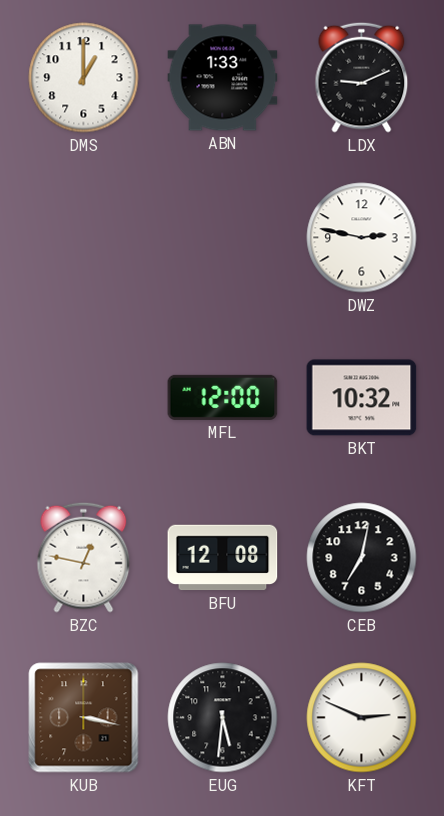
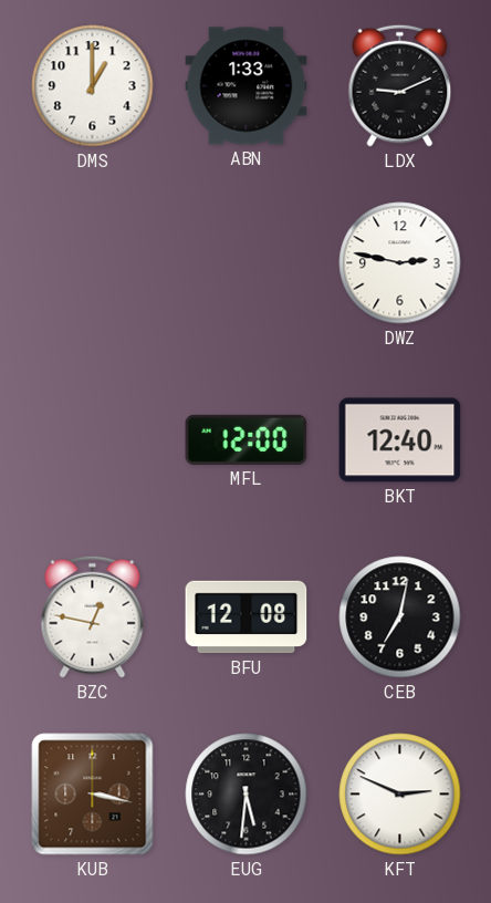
BKT: 10:32 -> 12:40 (400, 440)
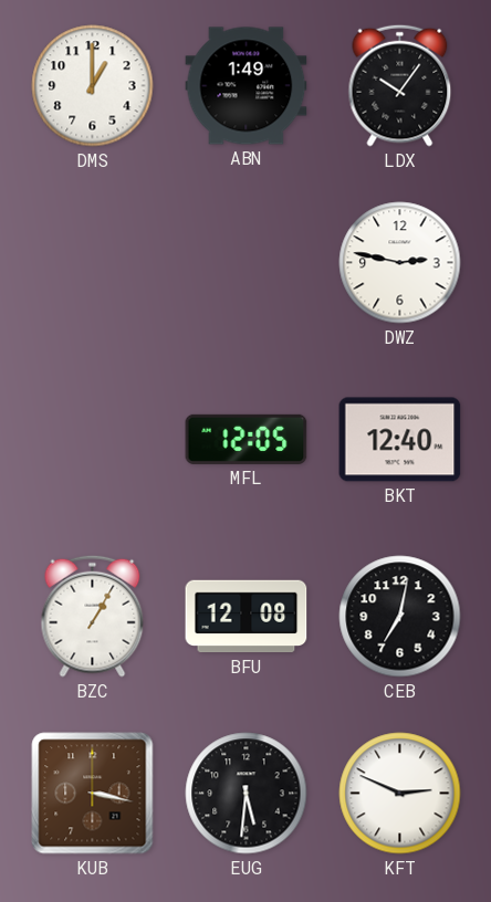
ABN: 1:33 -> 1:49 (247, 86)
LDX: 9:11 -> 10:06 (400, 85)
MFL: 12:00 -> 12:05 (247, 439)
BZC: 12:47 -> 1:05 (93, 616)
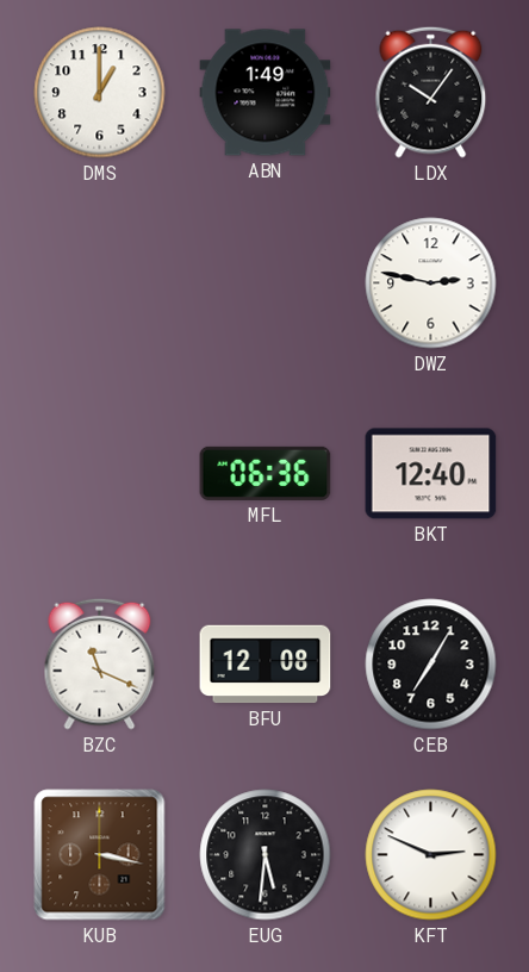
MFL: 12:05 -> 06:36 (266, 473)
BZC: 1:05 -> 11:19 (100, 663)
CEB: 7:02 -> 7:05 (431, 665)
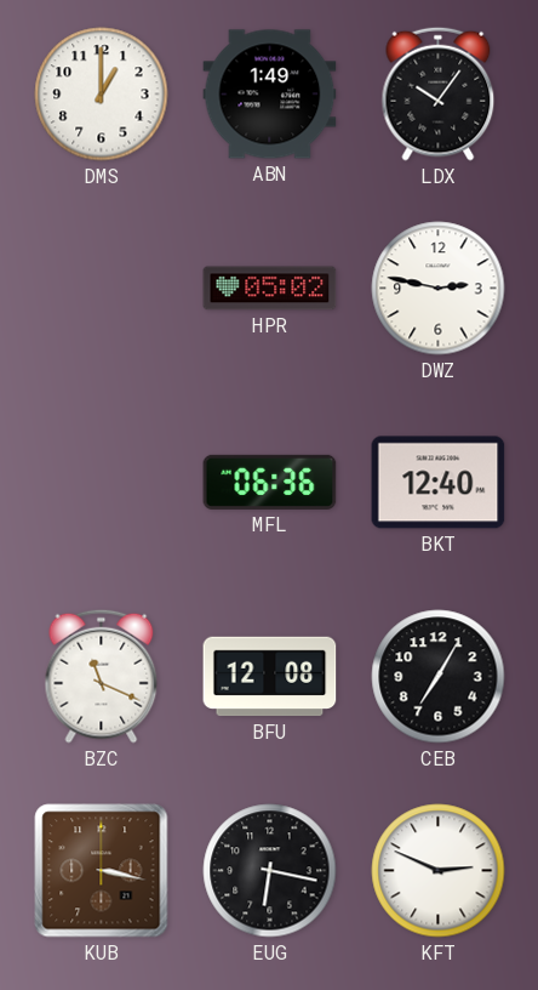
HPR: none -> 05:02 (270, 289)
EUG: 5:31 -> 6:17 (270, 871)
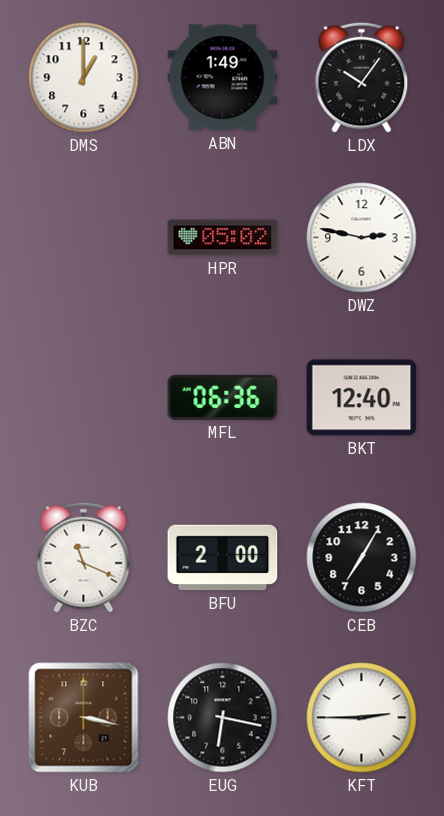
BFU: 12:08 -> 2:00 (223, 558)
KFT: 2:49 -> 2:45 (362, 718)
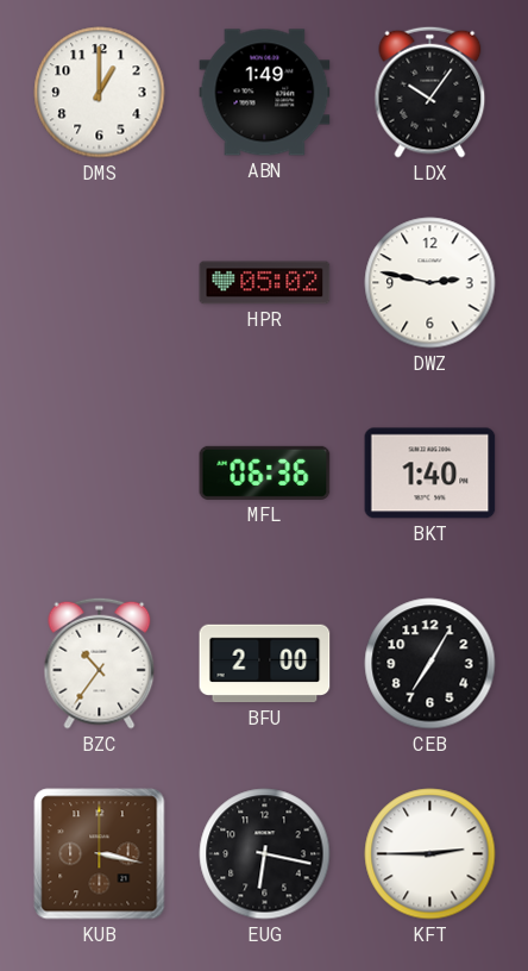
BKT: 12:40 -> 1:40 (430, 474)
BZC: 11:19 -> 10:36 (100, 663)
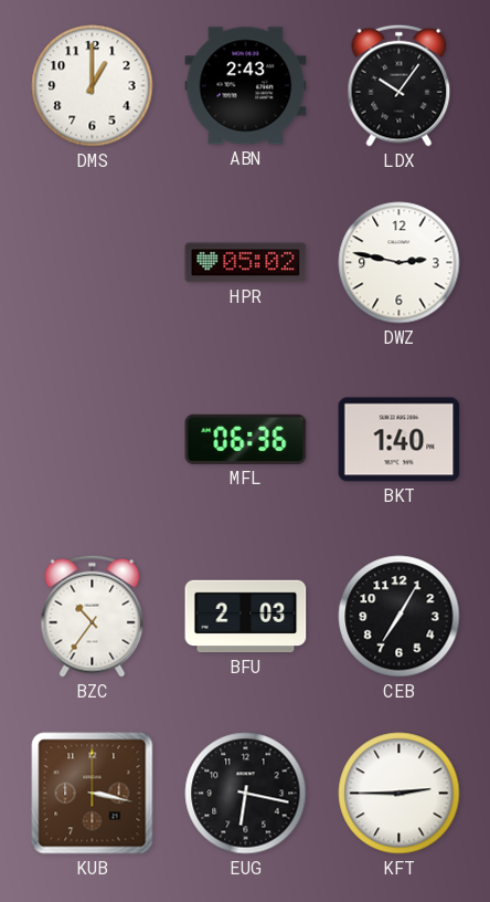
ABN: 1:49 -> 2:43 (246, 86)
BFU: 2:00 -> 2:03 (246, 617)
